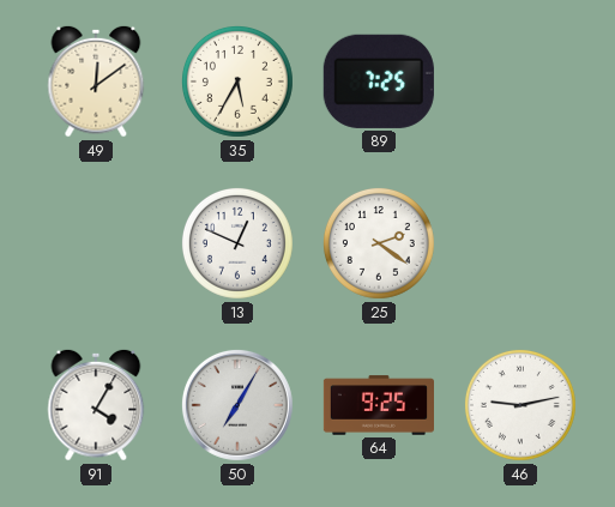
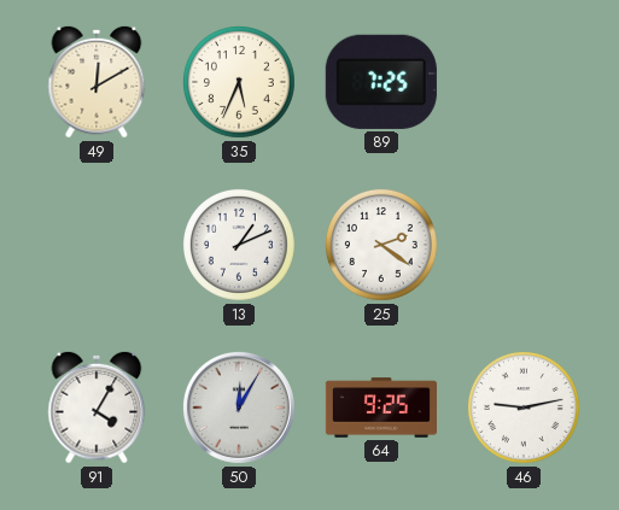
49: 12:09 -> 12:10 (97, 82)
35: 5:35 -> 5:34 (239, 82)
13: 12:49 -> 1:11 (239, 245)
50: 7:05 -> 12:05 (239, 408)
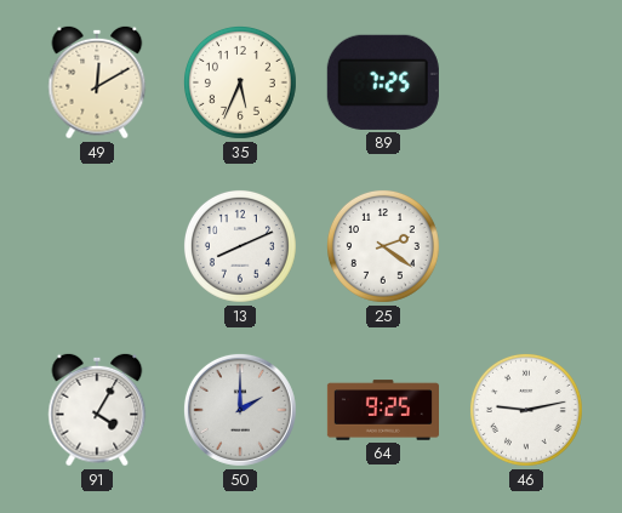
13: 1:11 -> 8:11 (240, 246)
50: 12:05 -> 2:00 (240, 410)
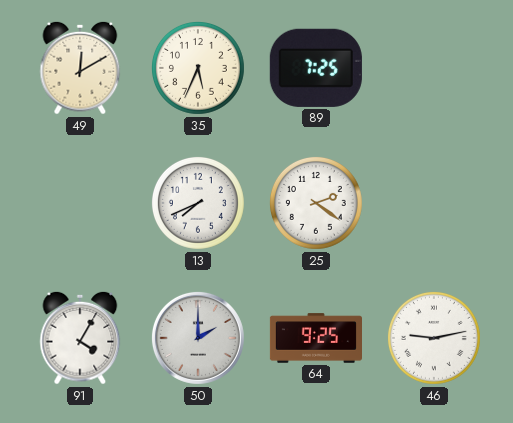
13: 8:11 -> 7:41 (198, 203)
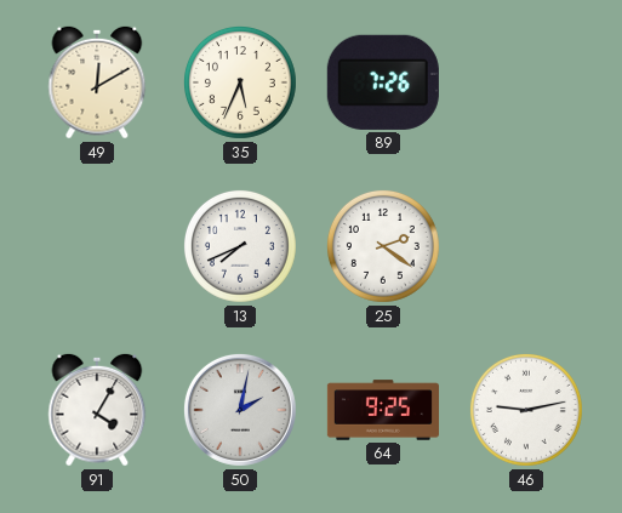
89: 7:25 -> 7:26 (383, 82)
50: 2:00 -> 2:02 (240, 410)
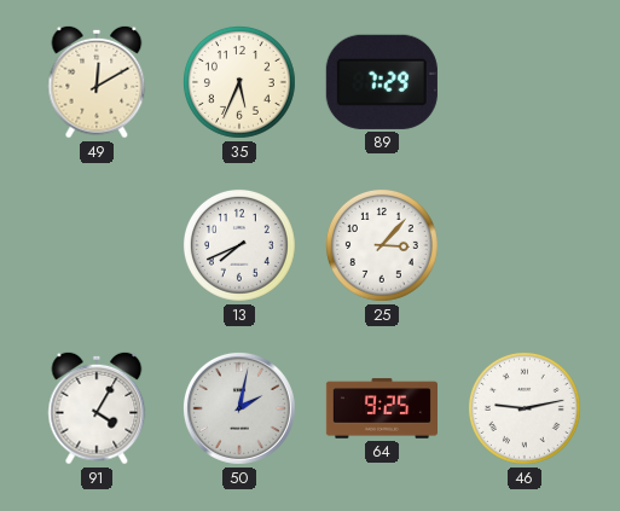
89: 7:26 -> 7:29 (382, 82)
25: 2:21 -> 3:07 (382, 245)
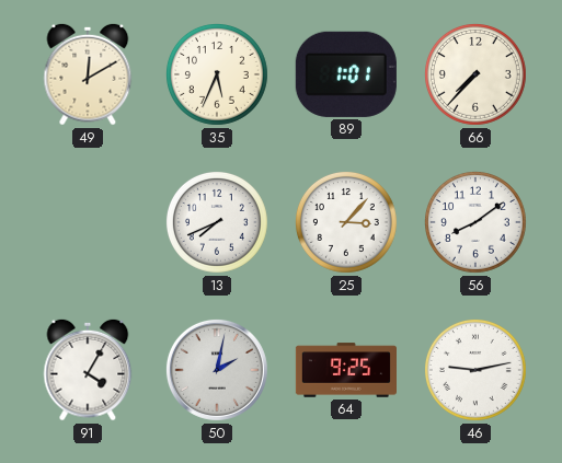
89: 7:29 -> 1:01 (346, 74)
66: none -> 7:37 (475, 74)
56: none -> 8:09 (475, 222)
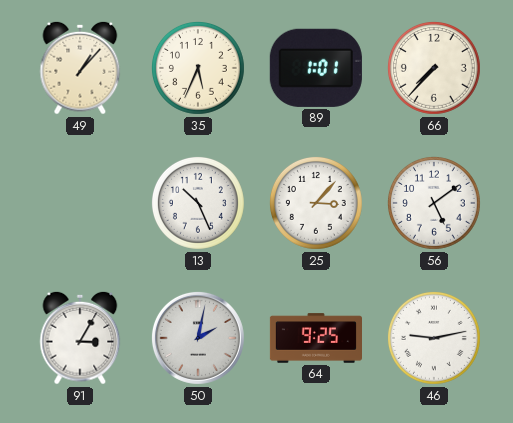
49: 12:10 -> 1:07 (80, 68)
13: 7:41 -> 10:26 (198, 203)
56: 8:09 -> 5:09 (434, 203)
91: 4:05 -> 3:05 (80, 338)
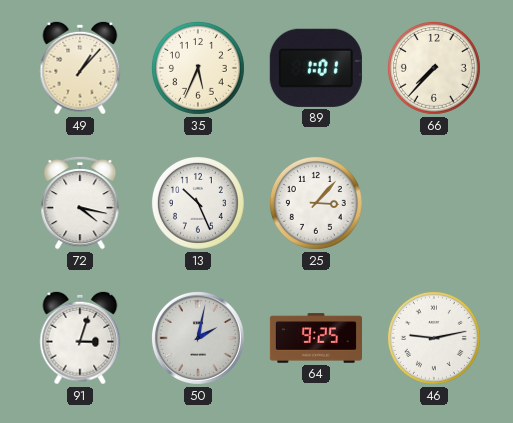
72: none -> 4:17 (80, 203)
56: 5:09 -> none (434, 203)
91: 3:05 -> 3:03 (80, 338)
